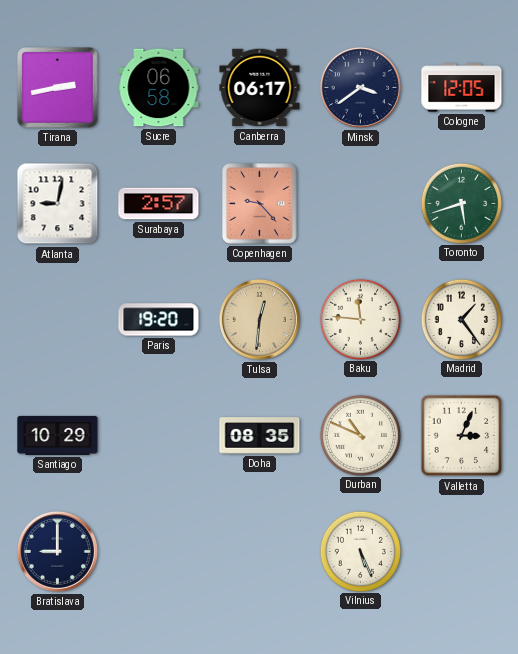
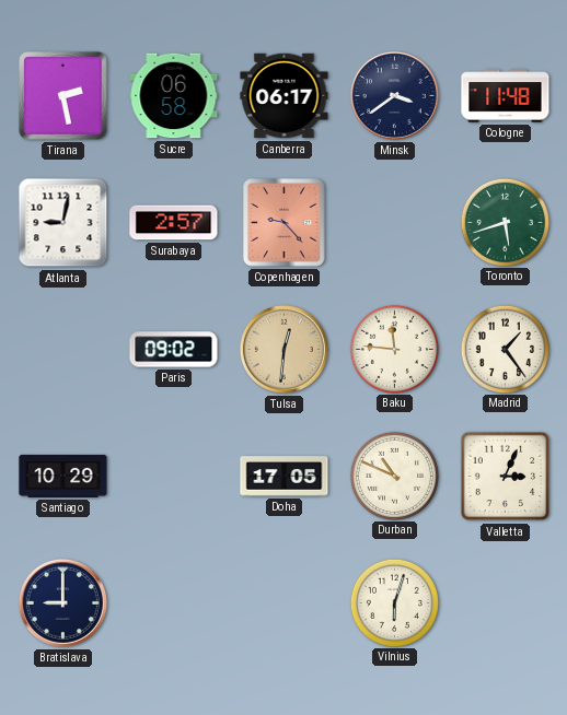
Tirana: 2:43 -> 2:28 (63, 96)
Cologne: 12:05 -> 11:48 (506, 96)
Paris: 19:20 -> 09:02 (174, 350)
Doha: 08:35 -> 17:05 (285, 477)
Vilnius: 5:26 -> 6:03 (394, 602)
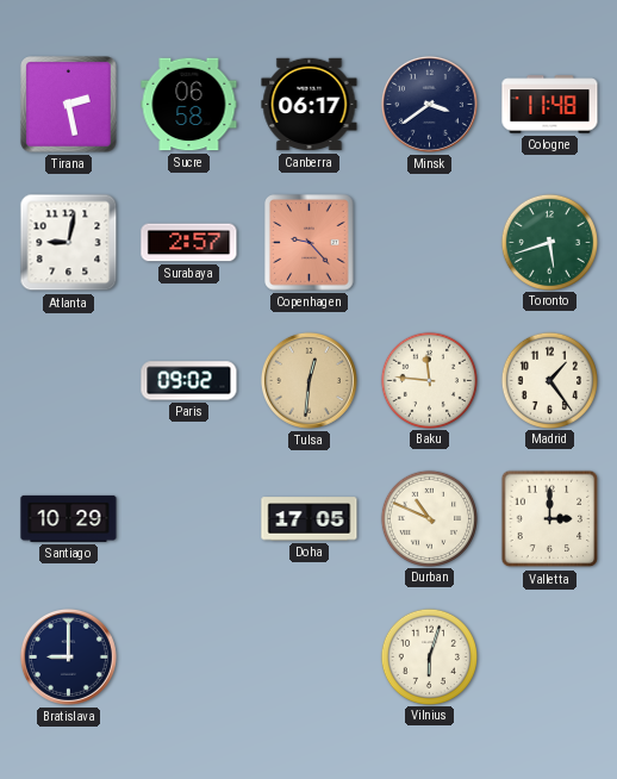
Valletta: 3:04 -> 3:00 (550, 519)
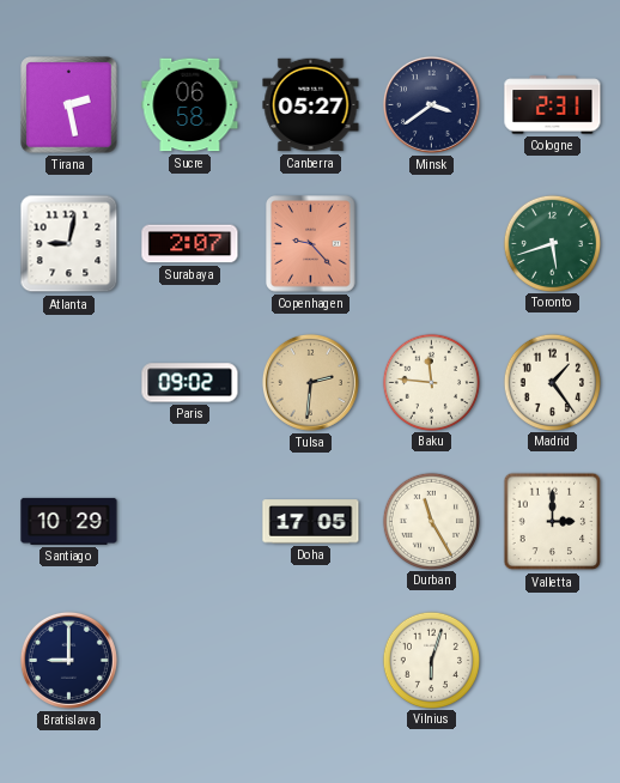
Canberra: 06:17 -> 05:27 (311, 105)
Cologne: 11:48 -> 2:31 (553, 105)
Surabaya: 2:57 -> 2:07 (190, 244)
Tulsa: 12:31 -> 2:31 (310, 382)
Durban: 10:49 -> 11:25 (431, 521)
